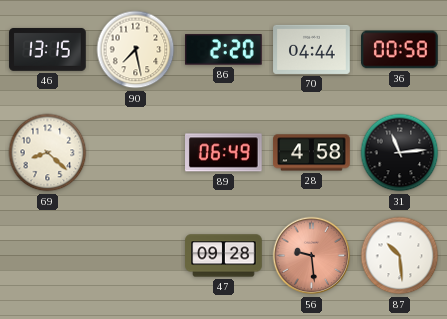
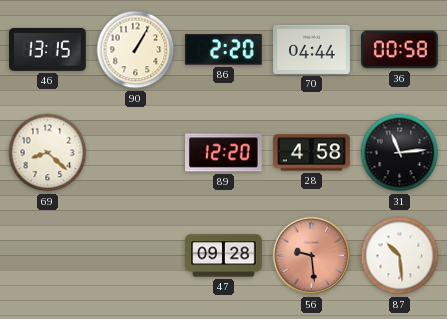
90: 7:28 -> 1:05 (136, 50)
89: 06:49 -> 12:20 (224, 153)
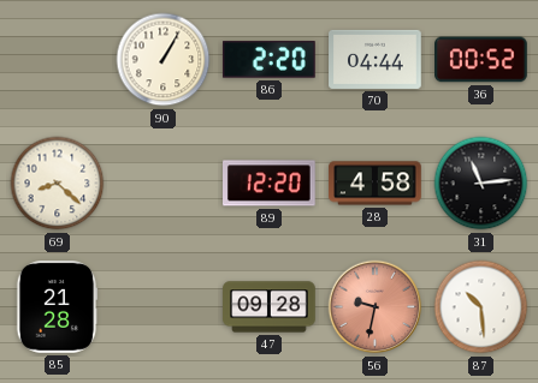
46: 13:15 -> none (48, 49)
36: 00:58 -> 00:52 (481, 60)
85: none -> 21:28 (57, 307)
56: 9:29 -> 9:32 (376, 307)
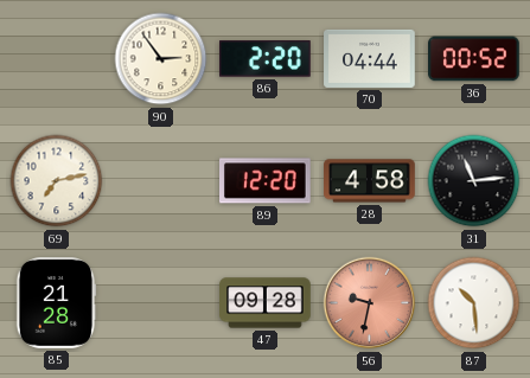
90: 1:05 -> 2:54 (161, 59)
69: 8:22 -> 7:13 (57, 181)
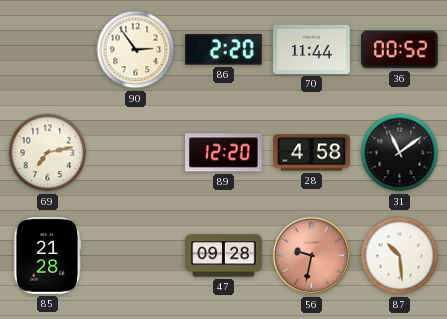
70: 04:44 -> 11:44 (312, 49)
31: 11:14 -> 11:09 (400, 153)
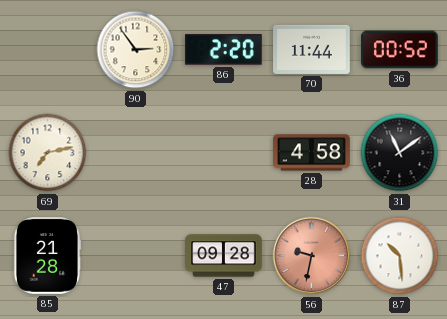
89: 12:20 -> none (224, 153)
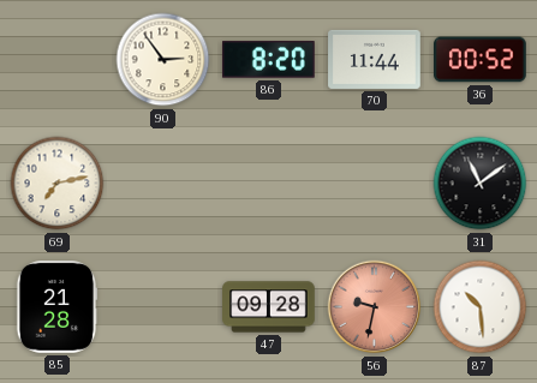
86: 2:20 -> 8:20 (269, 60)
28: 4:58 -> none (312, 153)
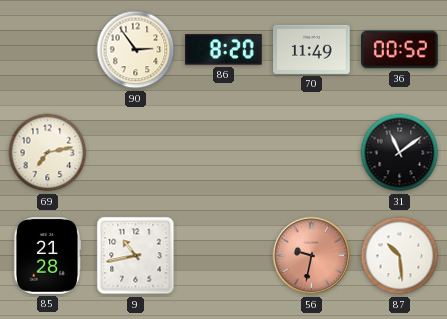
70: 11:44 -> 11:49 (312, 49)
9: none -> 10:43 (136, 256)
47: 09:28 -> none (269, 307)
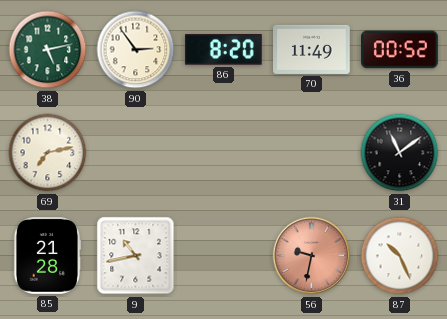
38: none -> 5:13 (48, 50)
87: 10:29 -> 10:26 (400, 256)
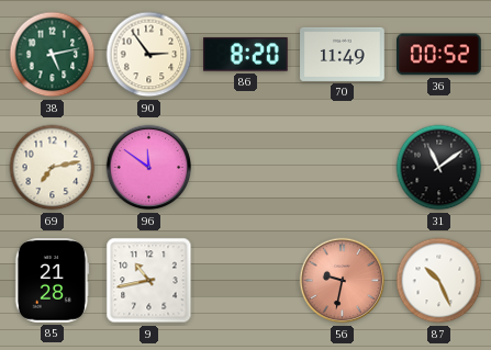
96: none -> 11:51 (149, 168)
